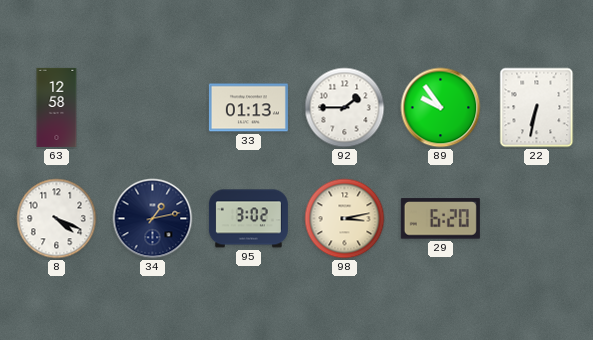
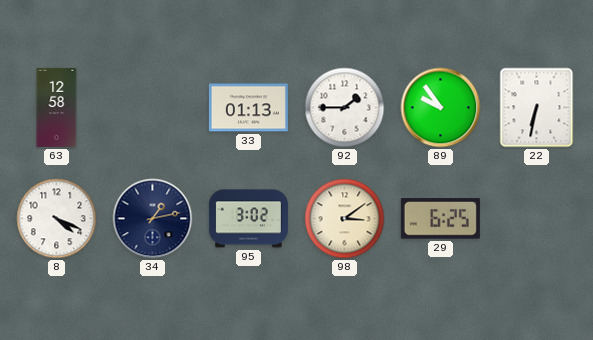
98: 3:13 -> 3:09 (345, 219)
29: 6:20 -> 6:25 (440, 219)
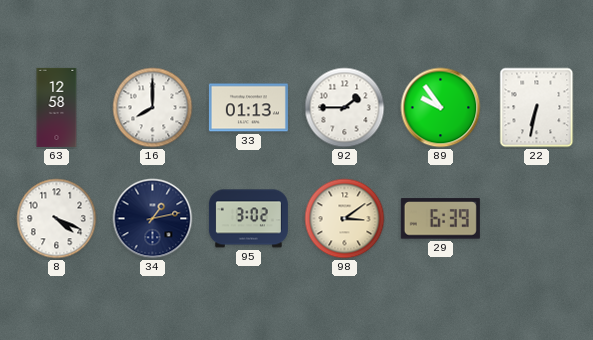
16: none -> 8:00 (153, 108)
29: 6:25 -> 6:39 (440, 219)
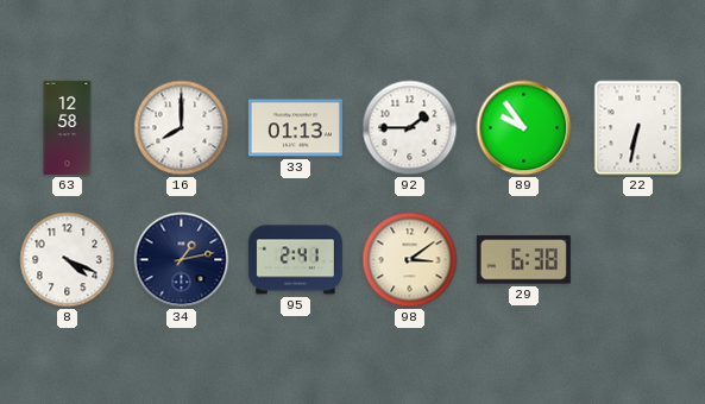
95: 3:02 -> 2:41 (295, 260)
29: 6:39 -> 6:38 (523, 260)
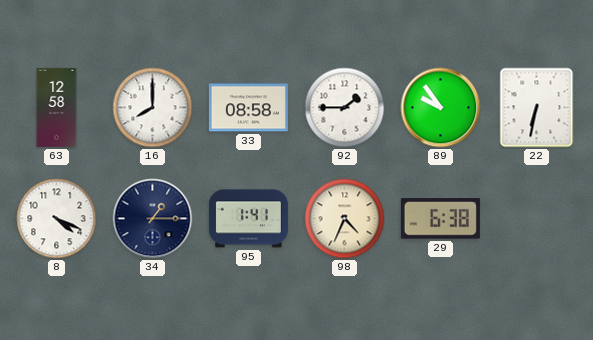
33: 01:13 -> 08:58 (248, 108)
34: 1:13 -> 1:15 (153, 219)
95: 2:41 -> 1:41 (248, 219)
98: 3:09 -> 4:34 (345, 219)
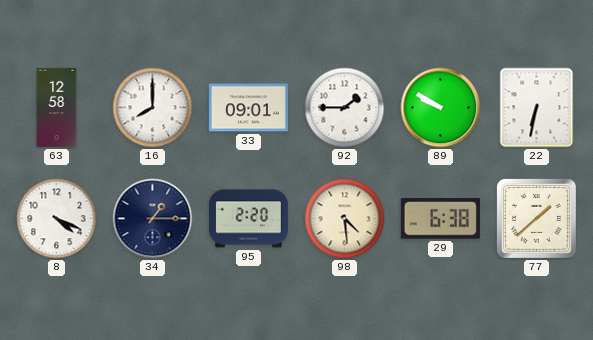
33: 08:58 -> 09:01 (248, 108)
89: 9:54 -> 9:50 (441, 108)
95: 1:41 -> 2:20 (248, 219)
98: 4:34 -> 4:29 (345, 219)
77: none -> 1:38 (536, 218)
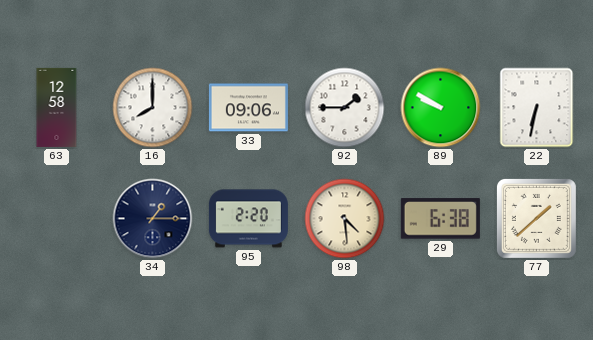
33: 09:01 -> 09:06 (248, 108)
8: 4:19 -> none (57, 219)
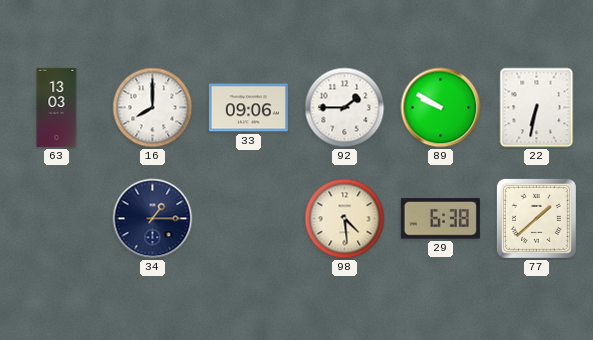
63: 12:58 -> 13:03 (57, 107)
95: 2:20 -> none (248, 219)
